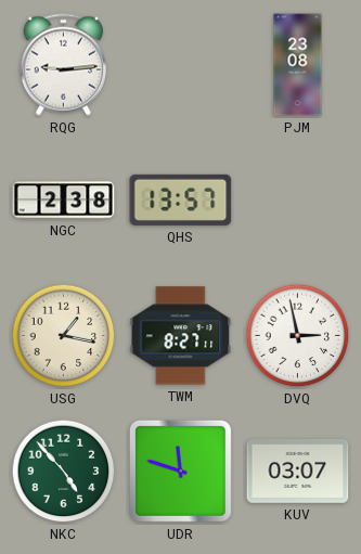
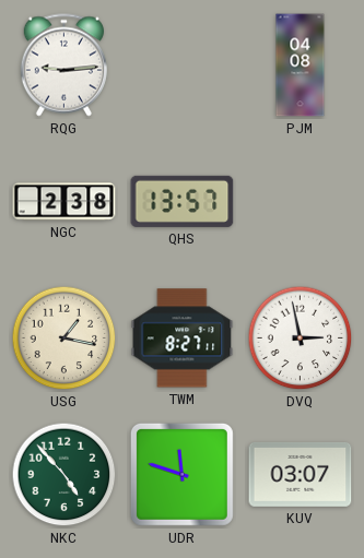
PJM: 23:08 -> 04:08 (301, 66)
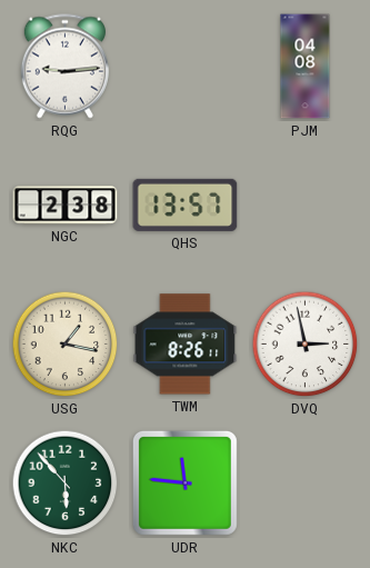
TWM: 8:27 -> 8:26 (186, 345)
NKC: 4:53 -> 5:53 (66, 484)
UDR: 11:48 -> 11:46 (184, 482)
KUV: 03:07 -> none (301, 475)
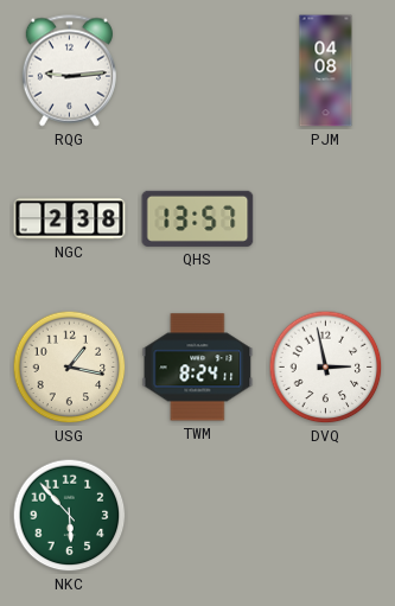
TWM: 8:26 -> 8:24 (198, 368)
UDR: 11:46 -> none (184, 482)
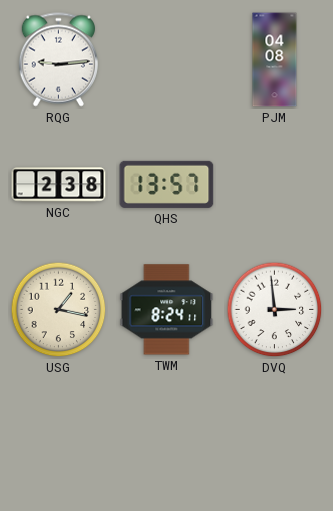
DVQ: 2:58 -> 2:59 (275, 310)
NKC: 5:53 -> none (70, 516)
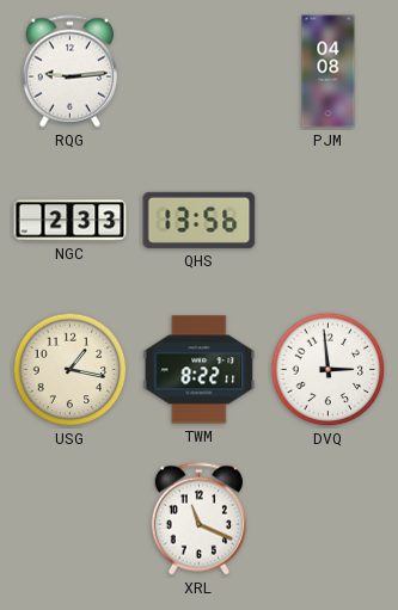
NGC: 2:38 -> 2:33 (71, 221)
QHS: 13:57 -> 13:56 (200, 220)
TWM: 8:24 -> 8:22 (200, 370)
XRL: none -> 11:19 (198, 519)
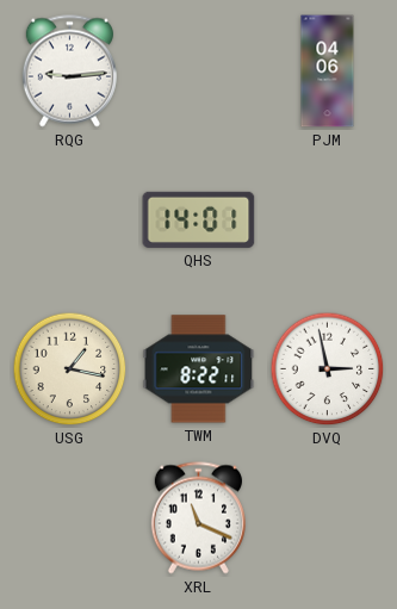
PJM: 04:08 -> 04:06 (328, 72)
NGC: 2:33 -> none (71, 221)
QHS: 13:56 -> 14:01 (199, 219)
DVQ: 2:59 -> 2:58 (328, 369)
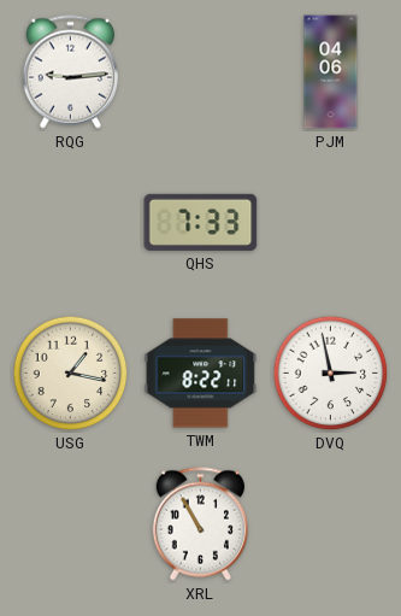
QHS: 14:01 -> 7:33 (201, 222)
XRL: 11:19 -> 10:55 (200, 524)
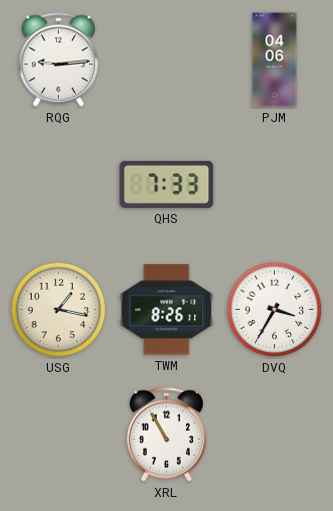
TWM: 8:22 -> 8:26 (167, 310)
DVQ: 2:58 -> 3:35 (275, 310)
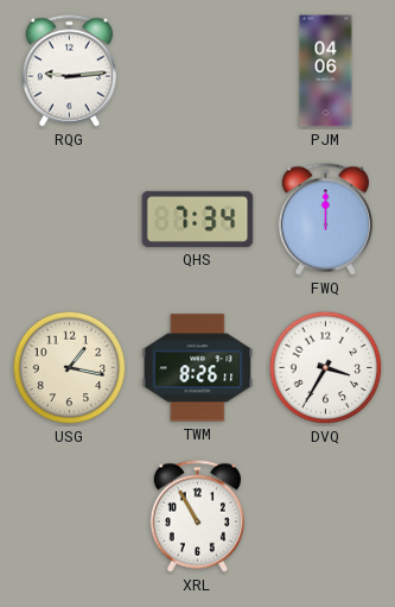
QHS: 7:33 -> 7:34 (198, 219)
FWQ: none -> 12:00 (325, 220)
